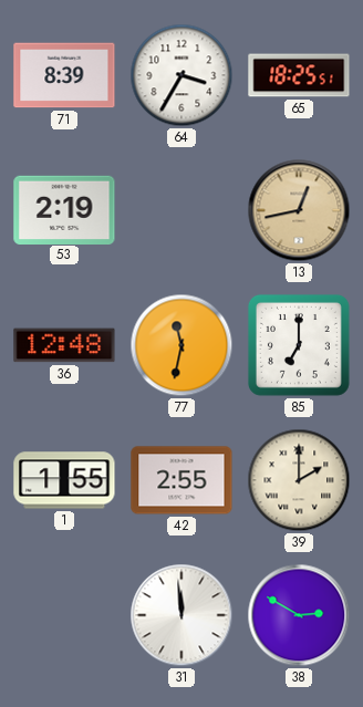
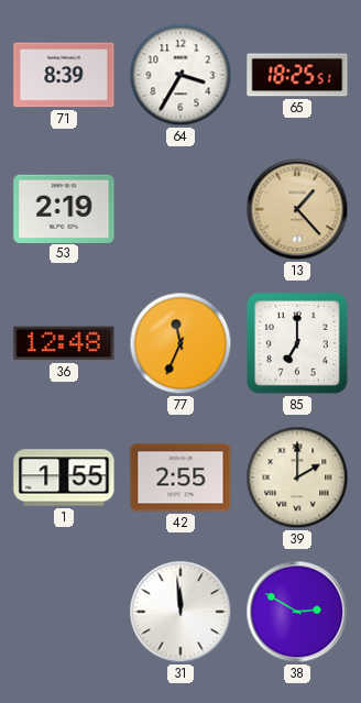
13: 12:43 -> 1:23 (297, 209)
77: 11:32 -> 11:34 (180, 343)
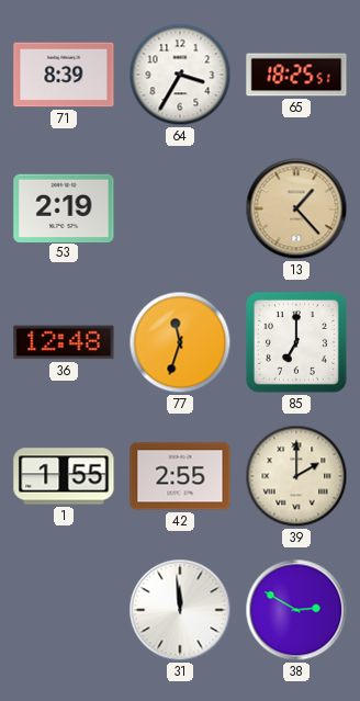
77: 11:34 -> 11:33 (180, 342)
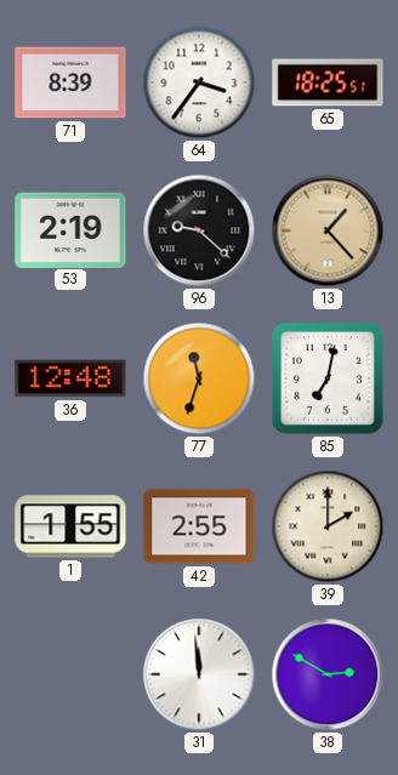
64: 3:35 -> 3:36 (199, 82)
96: none -> 9:22 (199, 230)
85: 7:00 -> 7:02 (328, 378)
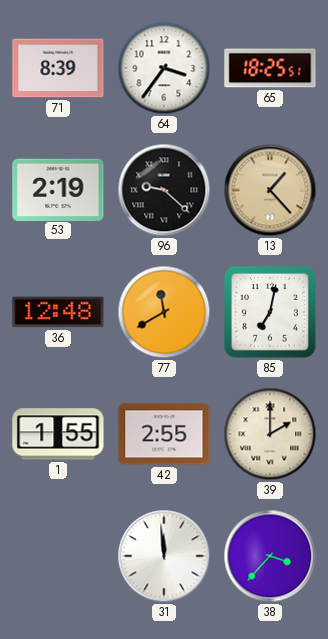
77: 11:33 -> 11:40 (164, 312)
38: 2:50 -> 3:37 (270, 556)
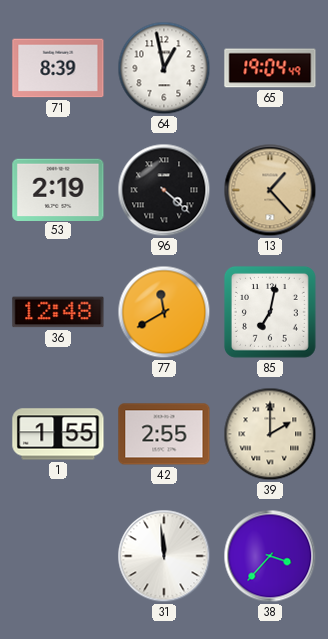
64: 3:36 -> 12:58 (164, 68)
65: 18:25 -> 19:04 (270, 68)
96: 9:22 -> 4:22 (164, 190)
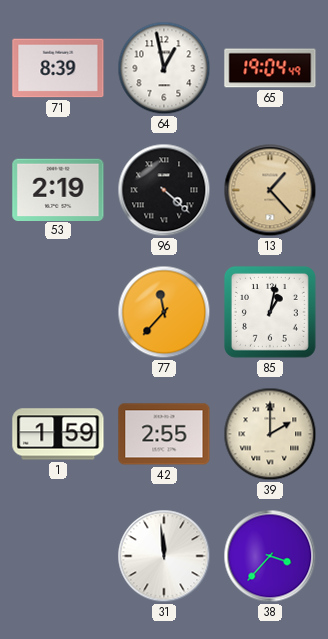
36: 12:48 -> none (58, 312)
77: 11:40 -> 11:37 (164, 312)
85: 7:02 -> 1:02 (270, 312)
1: 1:55 -> 1:59 (58, 434)
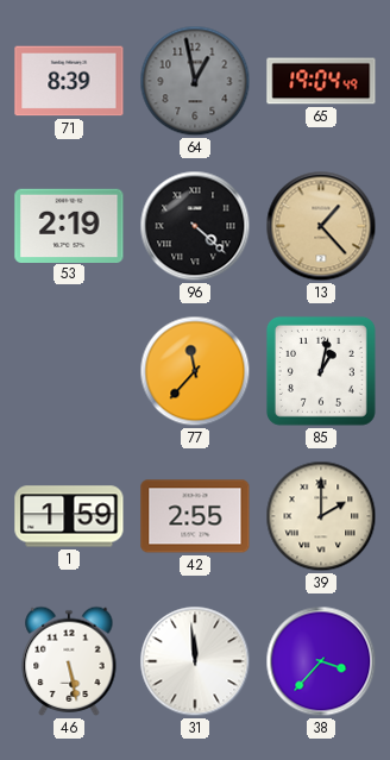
64 dial: white -> grey (195, 81)
46: none -> 5:28 (69, 661)
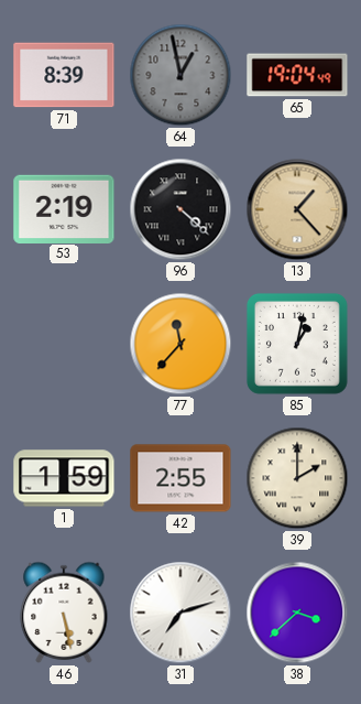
31: 11:59 -> 7:12 (180, 613)
38: 3:37 -> 3:38 (297, 613)
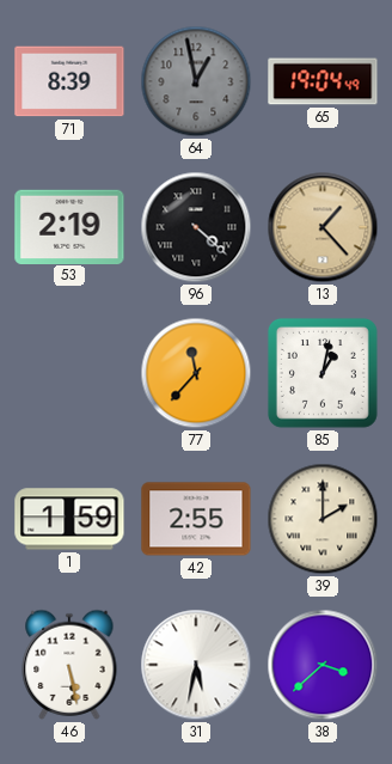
31: 7:12 -> 5:32 (196, 665)
